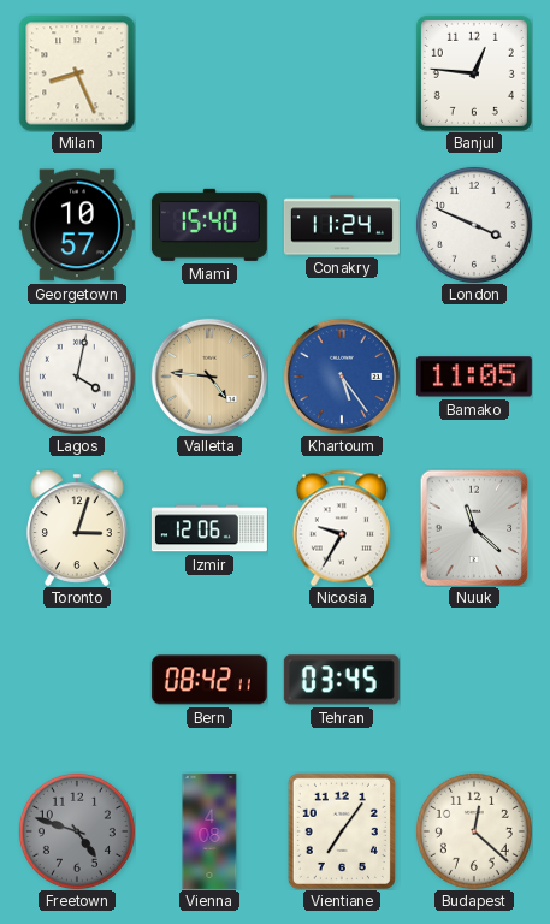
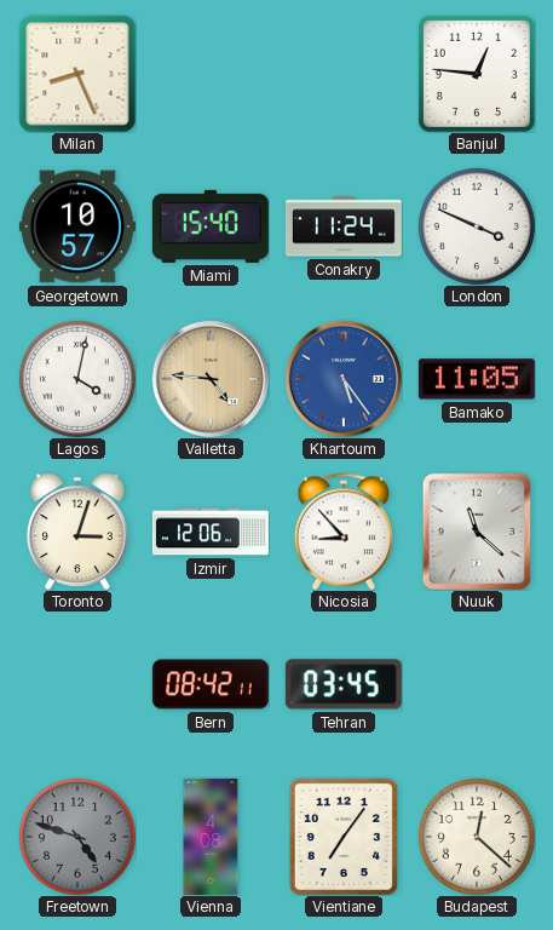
Nicosia: 9:35 -> 8:53 (344, 532)
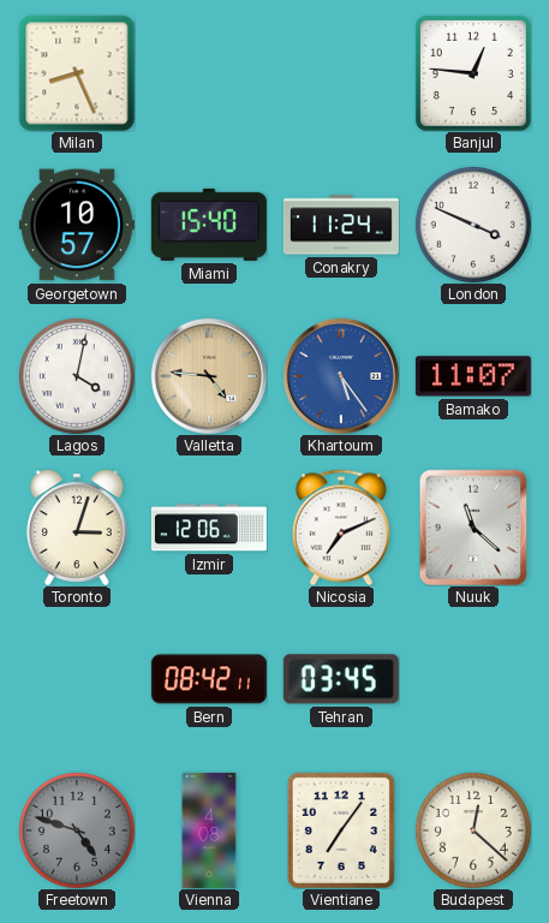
Bamako: 11:05 -> 11:07 (473, 376)
Nicosia: 8:53 -> 7:11 (341, 528)
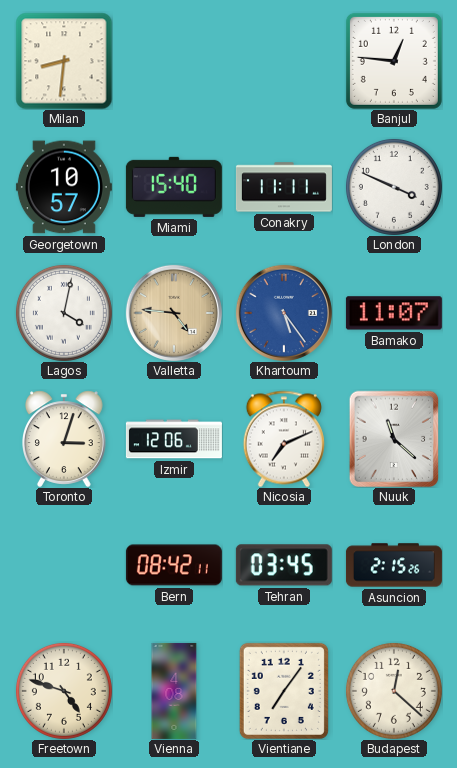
Milan: 8:26 -> 8:31 (64, 61)
Conakry: 11:24 -> 11:11 (284, 187)
Asuncion: none -> 2:15 (394, 565)
Freetown dial: grey -> cream (64, 691)
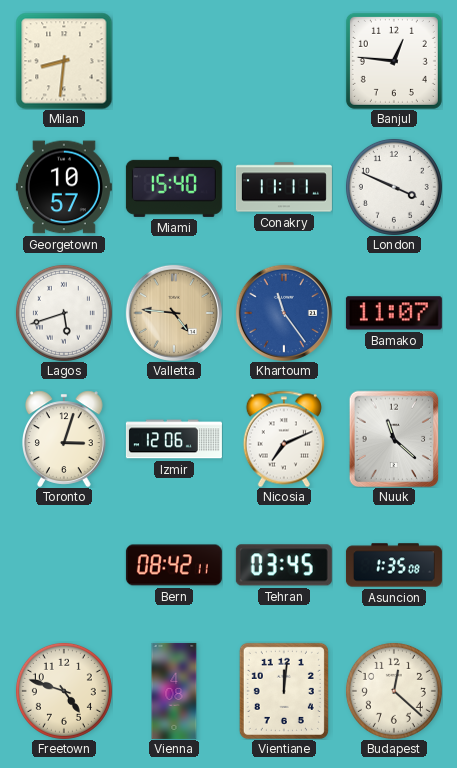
Lagos: 4:02 -> 5:42 (64, 313)
Khartoum: 5:24 -> 11:24 (284, 313)
Asuncion: 2:15 -> 1:35 (394, 565)
Vientiane: 7:06 -> 12:01 (284, 691)
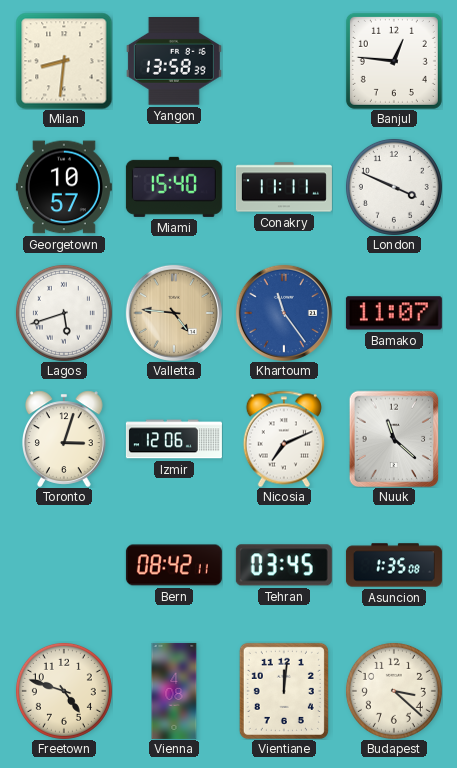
Yangon: none -> 13:58 (174, 61)
Budapest: 12:22 -> 3:22 (394, 691)
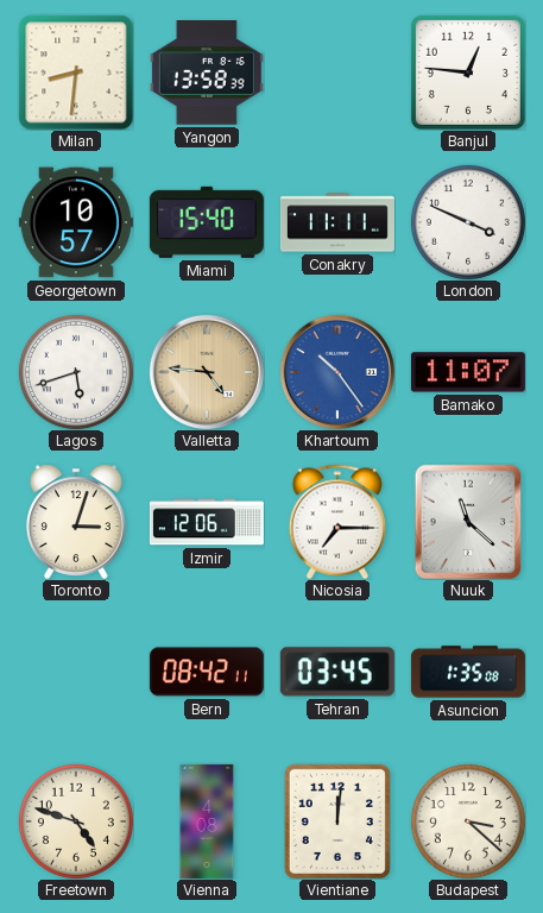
Khartoum: 11:24 -> 10:24 (337, 372)
Nicosia: 7:11 -> 7:15 (337, 522)
